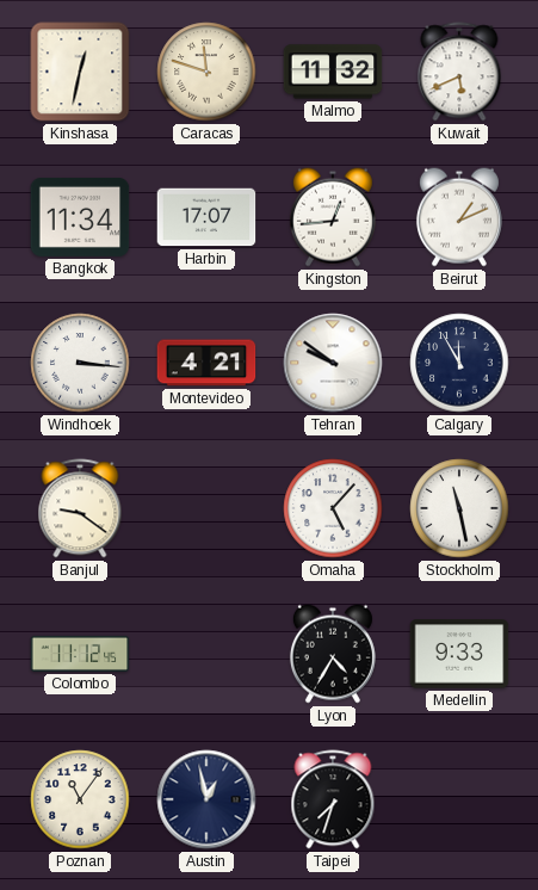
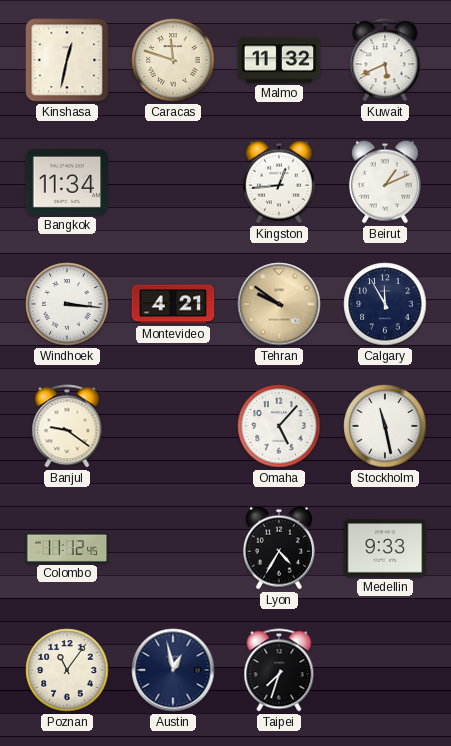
Harbin: 17:07 -> none (206, 217)
Tehran dial: white -> champagne (279, 304)
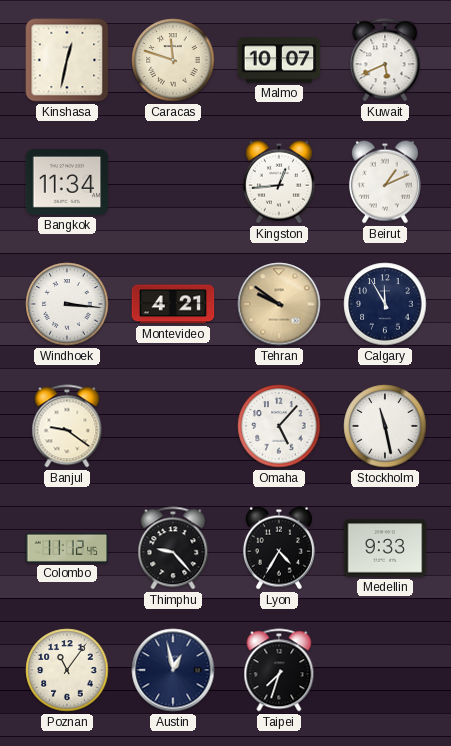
Malmo: 11:32 -> 10:07 (279, 60)
Thimphu: none -> 9:23 (173, 548)
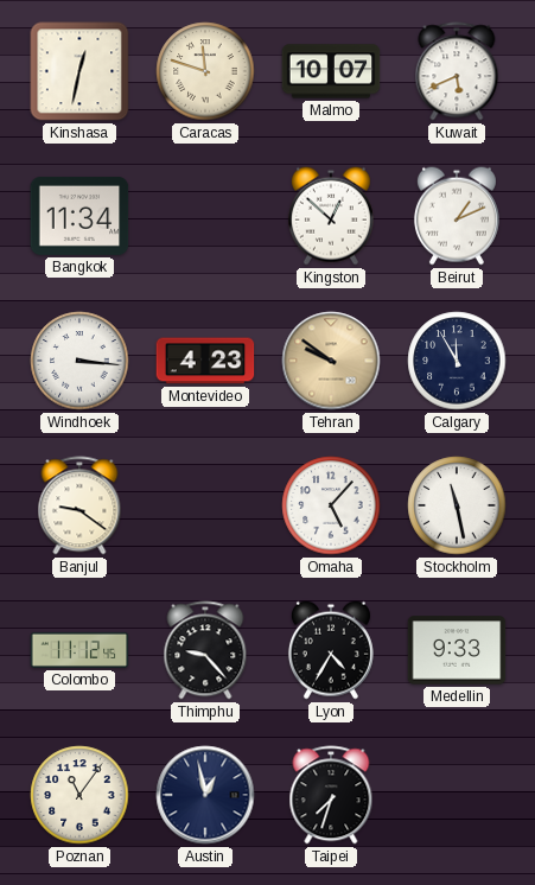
Kingston: 12:44 -> 12:52 (331, 216)
Montevideo: 4:21 -> 4:23 (205, 361)
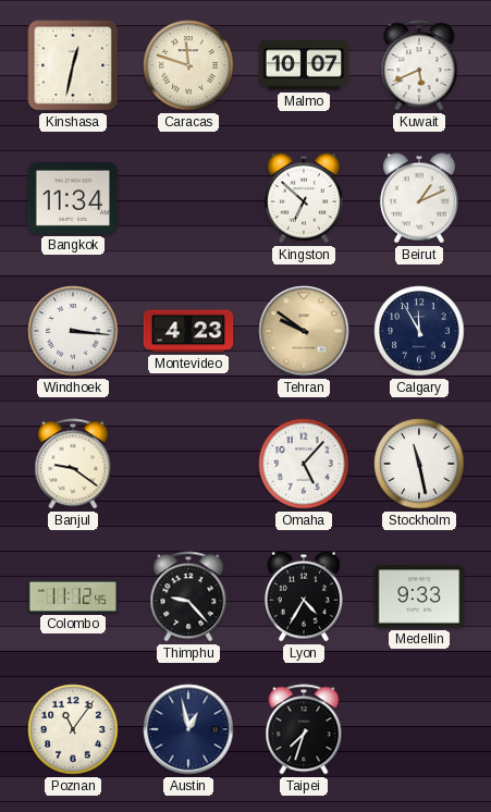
Kingston: 12:52 -> 6:52 (304, 198)
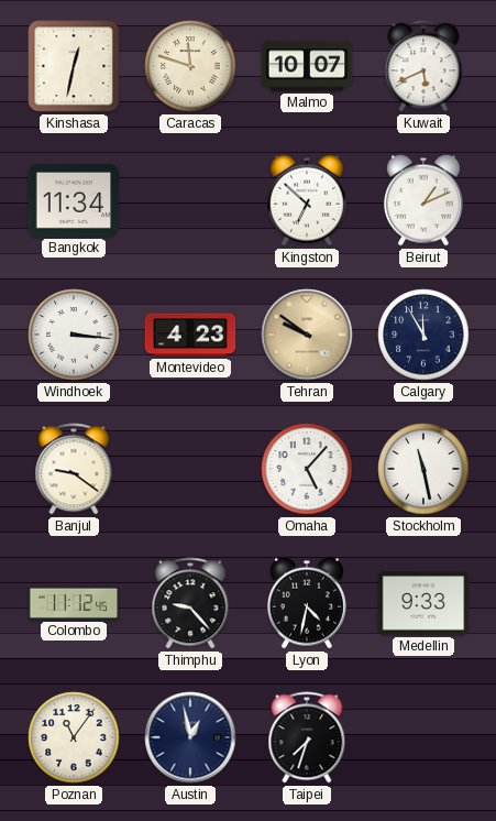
Lyon: 4:35 -> 4:32 (307, 603)
